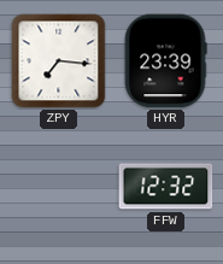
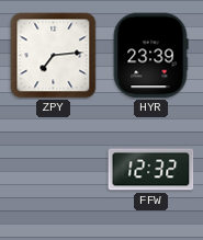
ZPY: 7:16 -> 7:14 (54, 56)
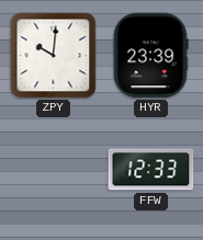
ZPY: 7:14 -> 10:01 (54, 56)
FFW: 12:32 -> 12:33 (151, 170)
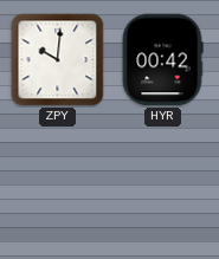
HYR: 23:39 -> 00:42 (162, 60)
FFW: 12:33 -> none (151, 170)
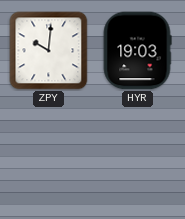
HYR: 00:42 -> 19:03 (137, 51)
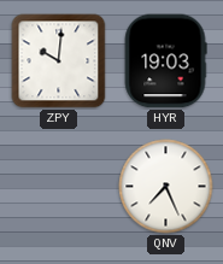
QNV: none -> 7:26 (166, 187)
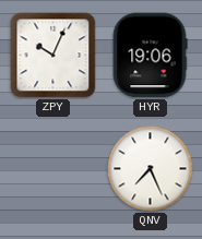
ZPY: 10:01 -> 10:04 (54, 56)
HYR: 19:03 -> 19:06 (150, 56)
